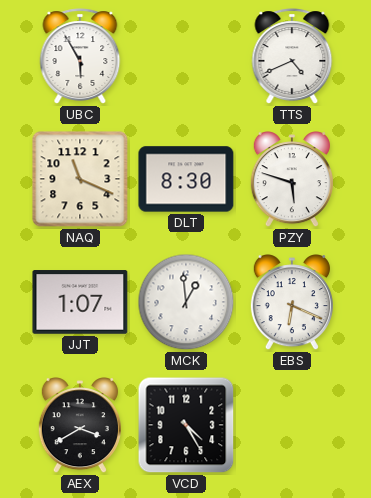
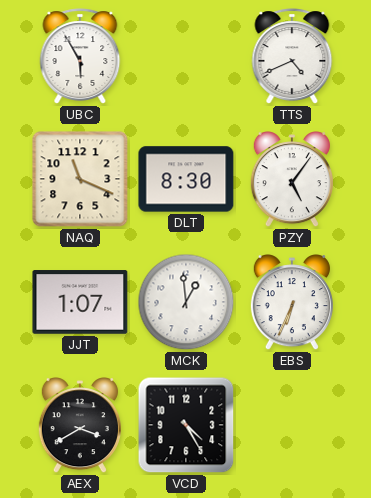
PZY: 5:48 -> 5:06 (292, 180)
EBS: 6:19 -> 6:34 (292, 303)
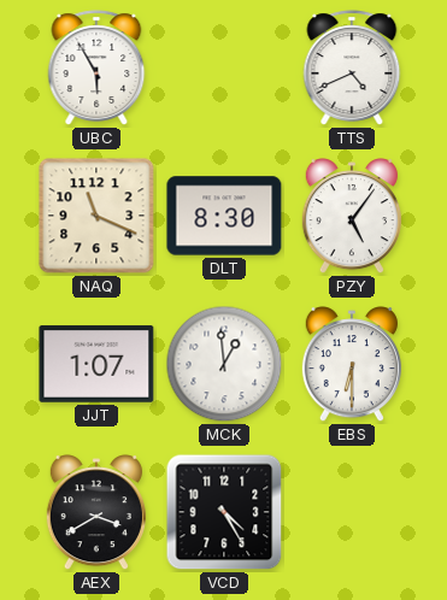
EBS: 6:34 -> 6:30 (352, 365)
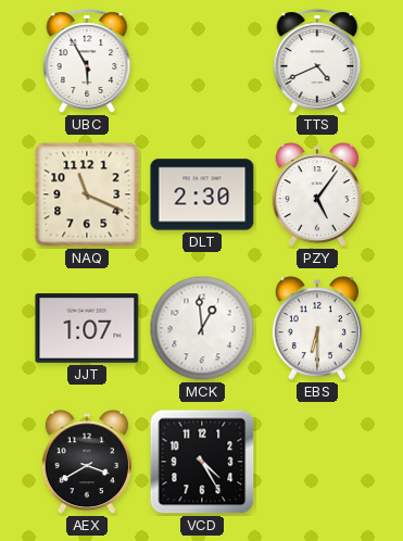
DLT: 8:30 -> 2:30 (202, 194)
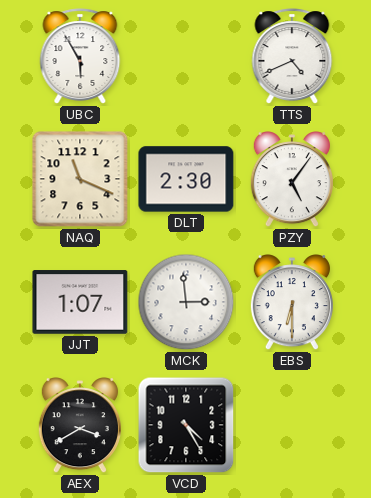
MCK: 12:59 -> 2:59 (186, 302)
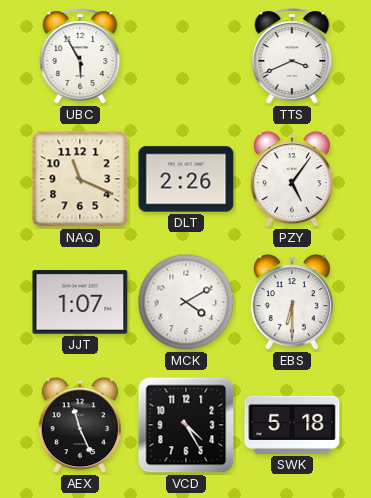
TTS: 4:41 -> 3:41 (292, 56)
DLT: 2:30 -> 2:26 (186, 179)
MCK: 2:59 -> 4:10 (186, 302)
AEX: 3:40 -> 11:26 (80, 426)
SWK: none -> 5:18 (292, 425)
